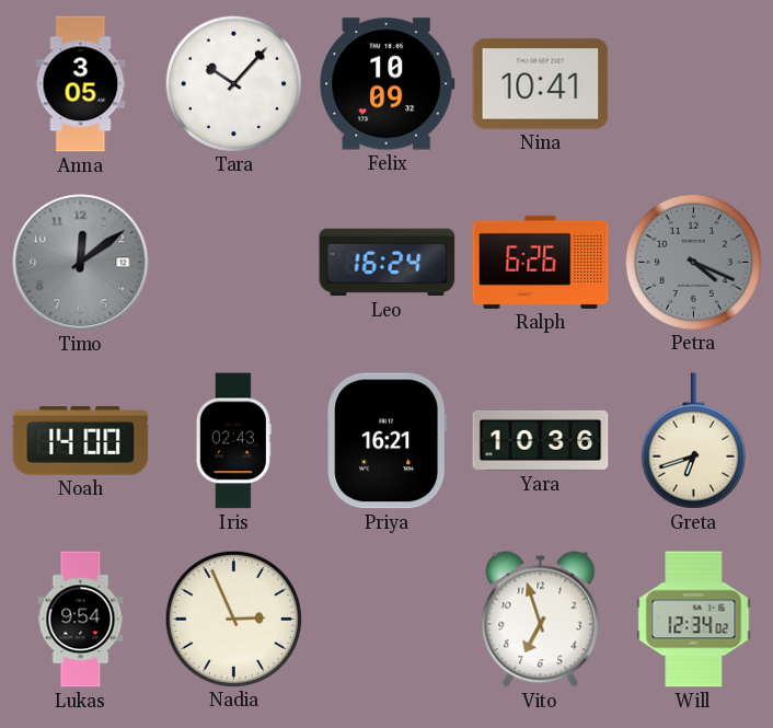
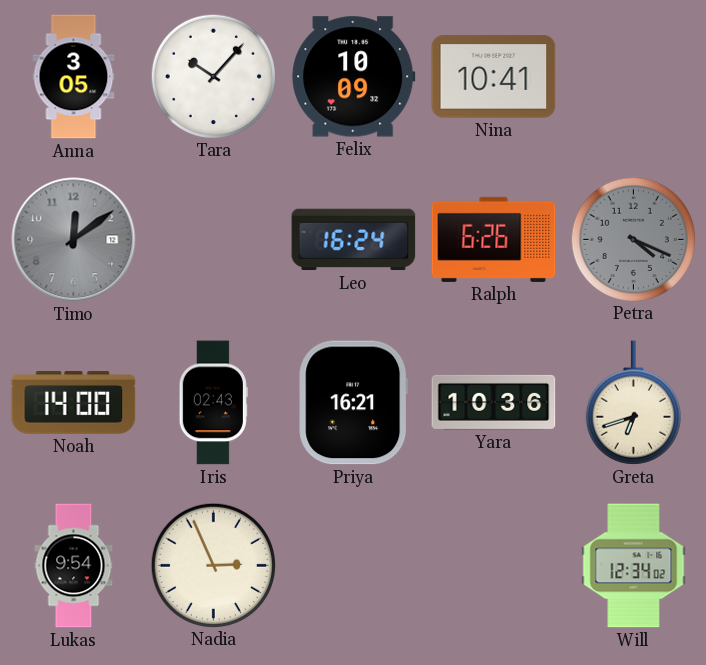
Vito: 6:57 -> none (541, 620)
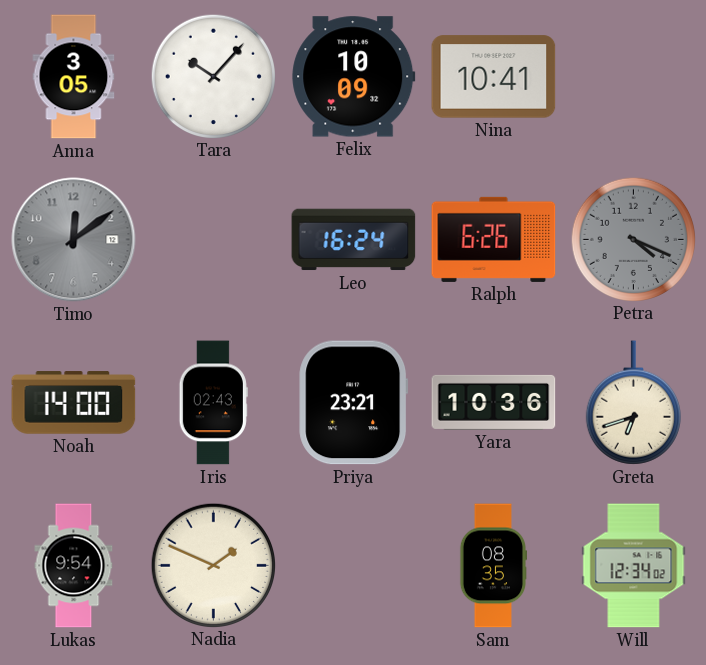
Priya: 16:21 -> 23:21 (354, 403)
Nadia: 2:56 -> 1:49 (213, 565)
Sam: none -> 08:35 (492, 566)
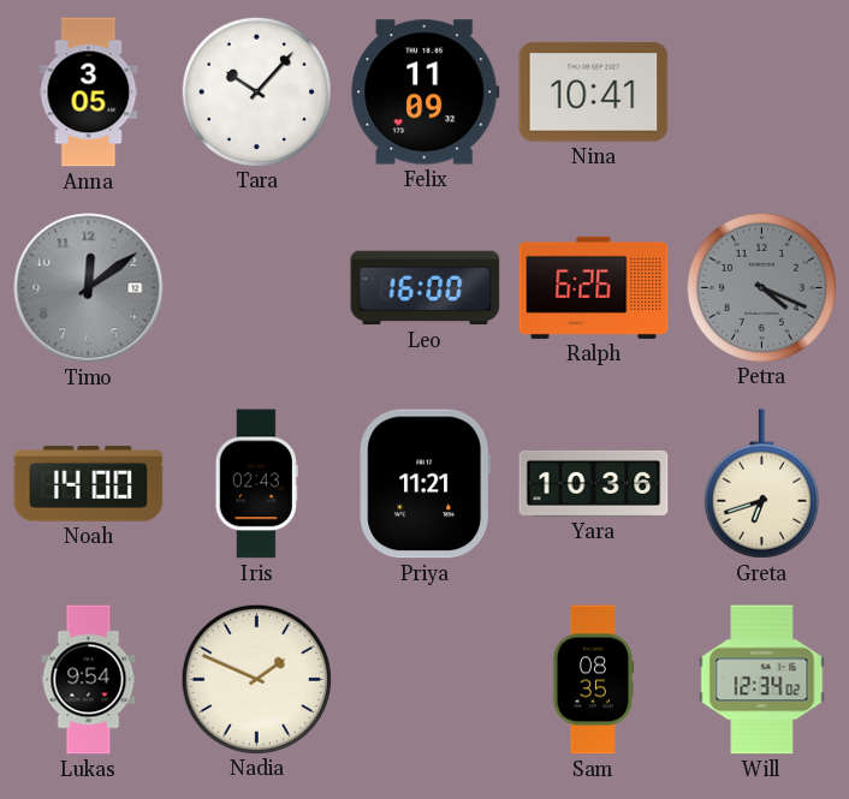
Felix: 10:09 -> 11:09 (426, 93)
Leo: 16:24 -> 16:00 (426, 288)
Priya: 23:21 -> 11:21 (426, 484)
